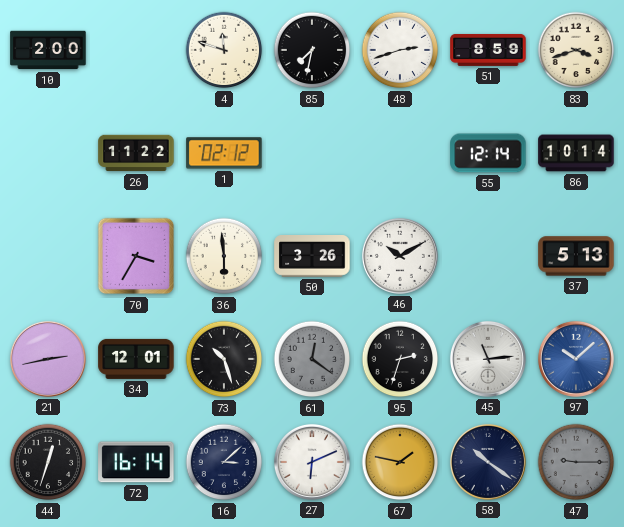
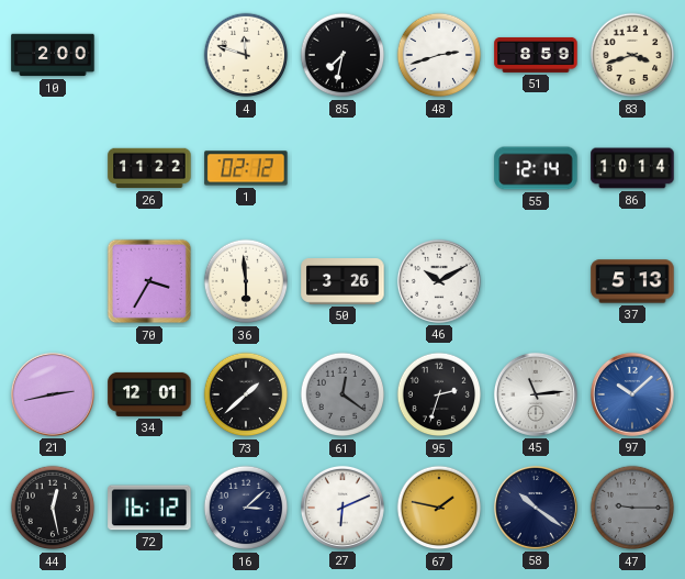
73: 10:27 -> 1:38 (246, 394)
44: 12:33 -> 12:28 (53, 508)
72: 16:14 -> 16:12 (149, 508)
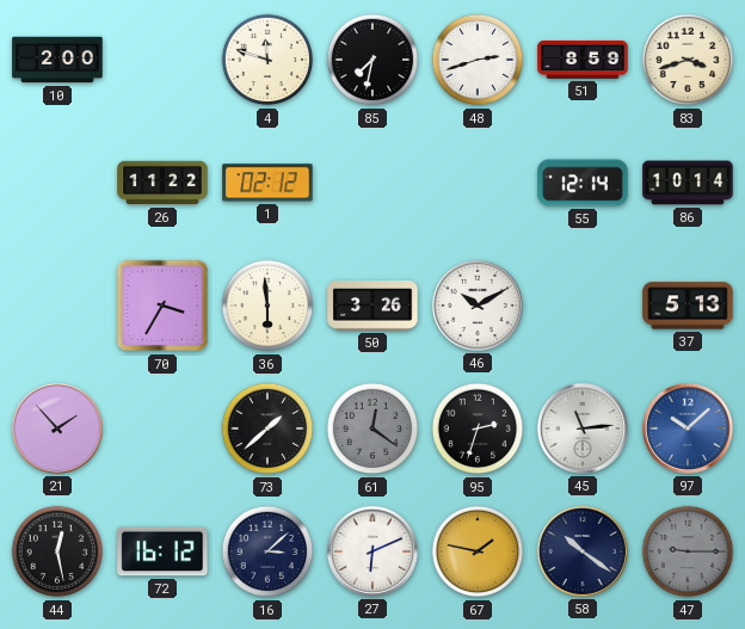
21: 2:43 -> 1:53 (57, 428)
34: 12:01 -> none (149, 394)
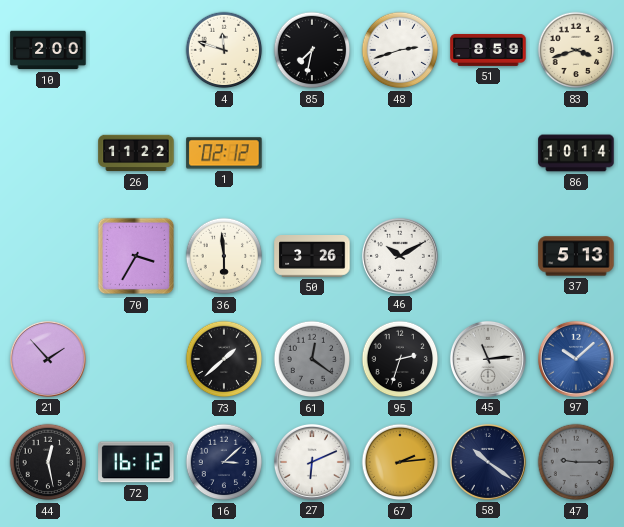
55: 12:14 -> none (583, 183)
67: 1:47 -> 2:14 (400, 462)
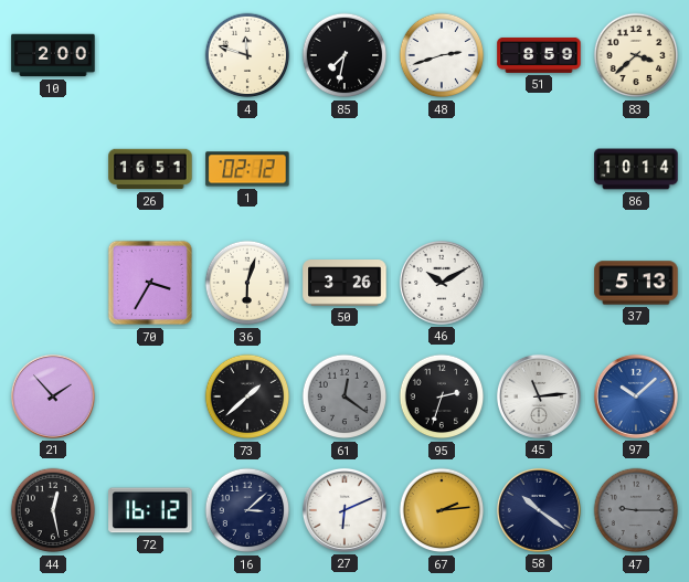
83: 3:42 -> 3:38 (636, 55)
26: 11:22 -> 16:51 (150, 169)
36: 5:59 -> 6:03 (247, 283)
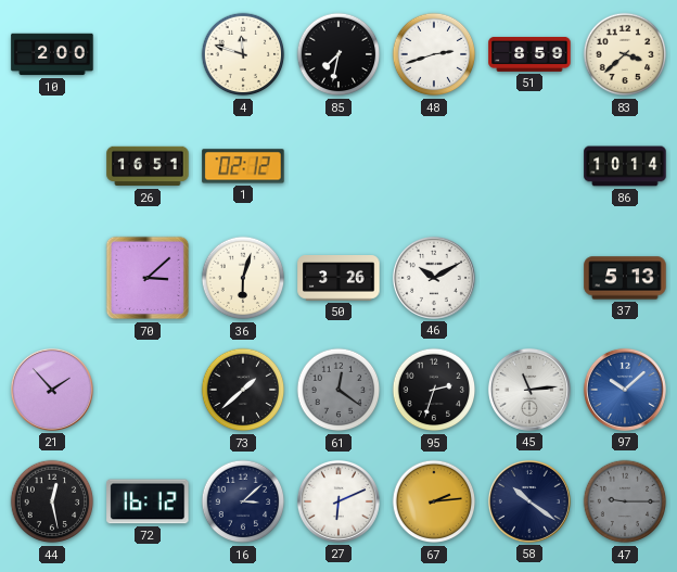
70: 3:35 -> 3:08 (148, 278)
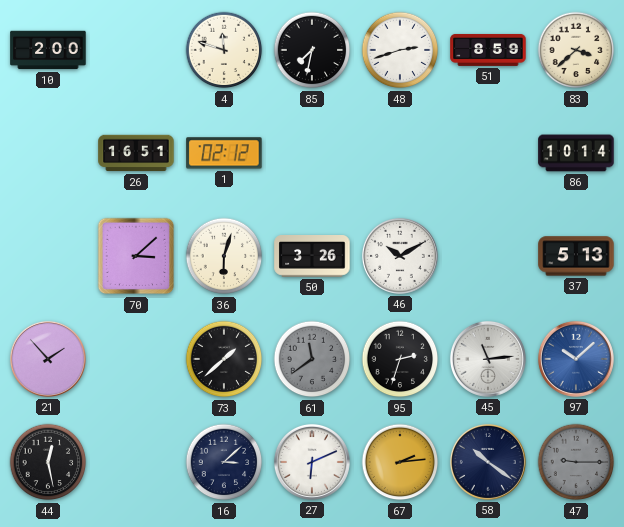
61: 12:21 -> 11:39 (312, 359)
72: 16:12 -> none (148, 501)
